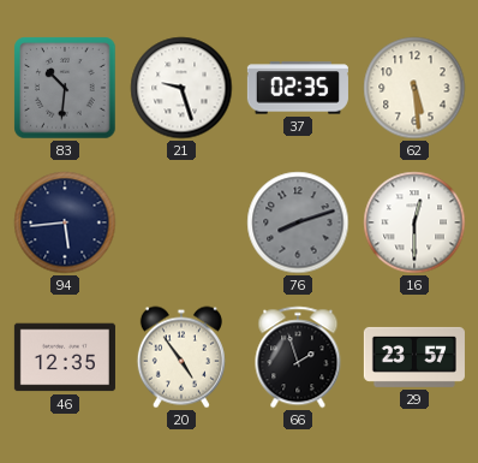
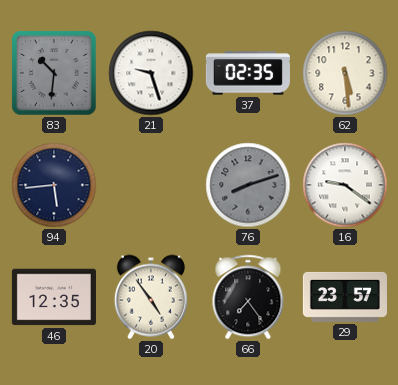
16: 12:30 -> 9:21 (345, 185)
66: 1:57 -> 7:24 (248, 297)
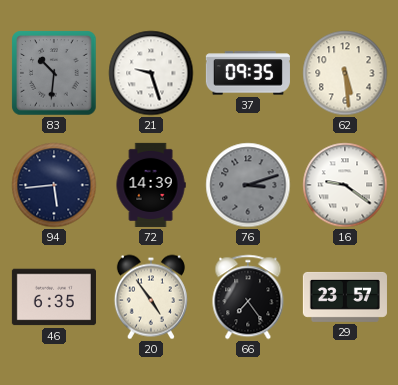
37: 02:35 -> 09:35 (248, 73)
72: none -> 14:39 (151, 185)
76: 8:12 -> 3:12 (248, 185)
46: 12:35 -> 6:35 (54, 297)
